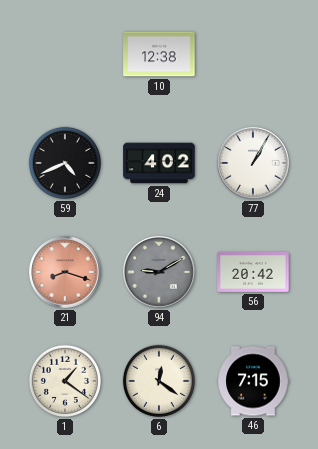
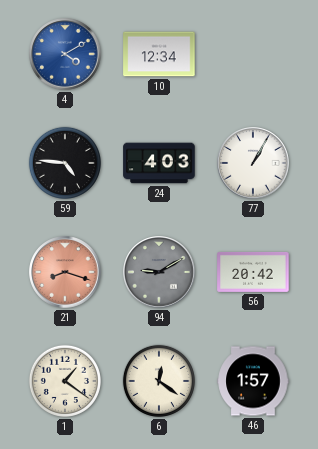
4: none -> 4:10 (65, 54)
10: 12:38 -> 12:34 (159, 54)
59: 4:41 -> 4:46 (65, 163)
24: 4:02 -> 4:03 (159, 163)
46: 7:15 -> 1:57 (253, 381)
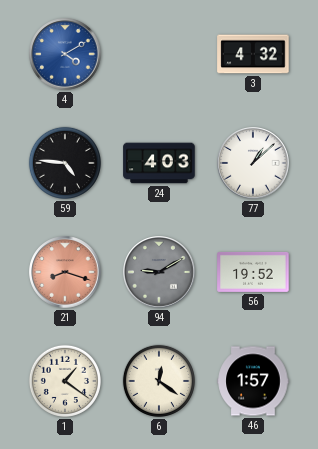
10: 12:34 -> none (159, 54)
3: none -> 4:32 (253, 54)
77: 1:05 -> 1:08 (253, 163)
56: 20:42 -> 19:52 (253, 272)
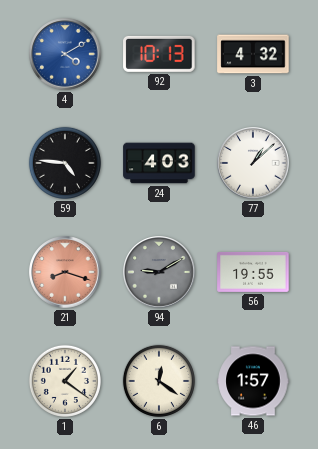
92: none -> 10:13 (159, 54)
56: 19:52 -> 19:55 (253, 272)
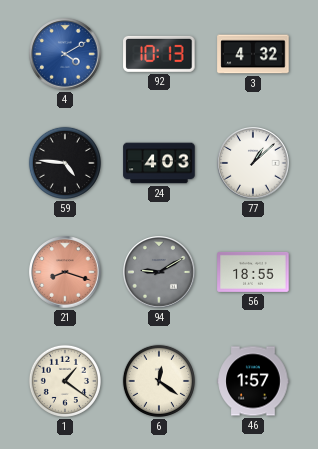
56: 19:55 -> 18:55 (253, 272)
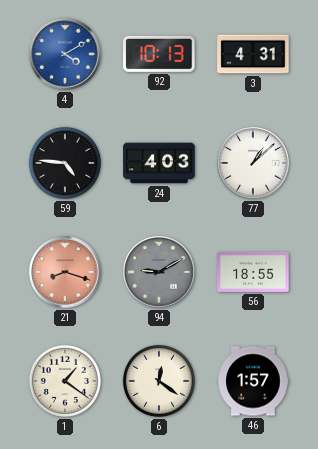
3: 4:32 -> 4:31 (253, 54)
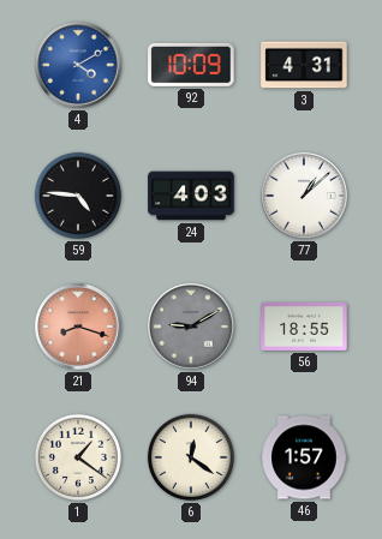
92: 10:13 -> 10:09 (191, 65)
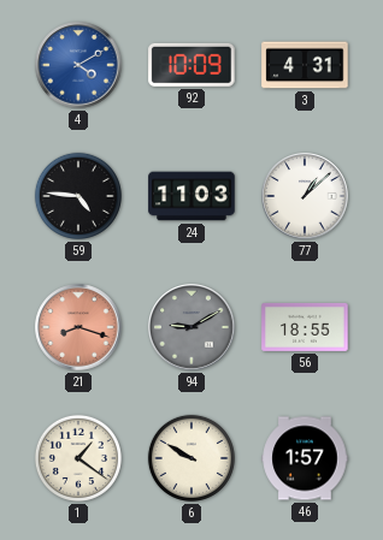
24: 4:03 -> 11:03 (191, 196)
6: 12:21 -> 9:50 (191, 458)
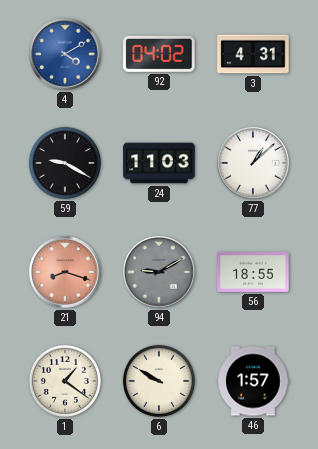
92: 10:09 -> 04:02 (159, 54)
59: 4:46 -> 9:20 (65, 163)
